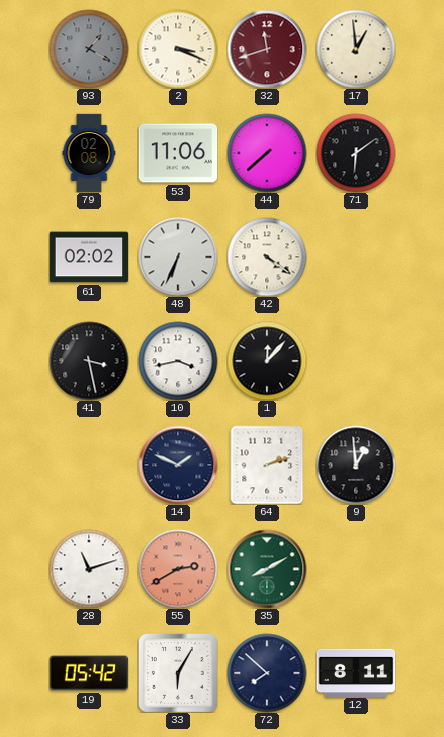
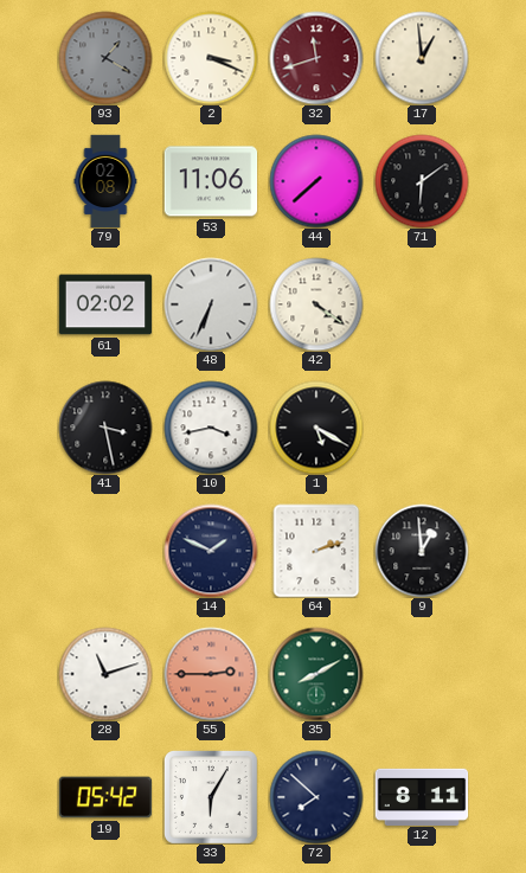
1: 12:07 -> 5:20 (316, 428)
55: 2:40 -> 2:45 (211, 674)
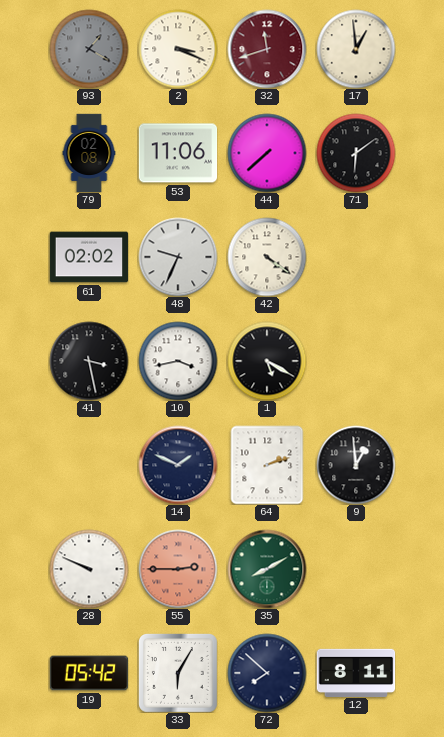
48: 6:34 -> 9:34 (178, 257)
28: 11:12 -> 9:49 (89, 569)
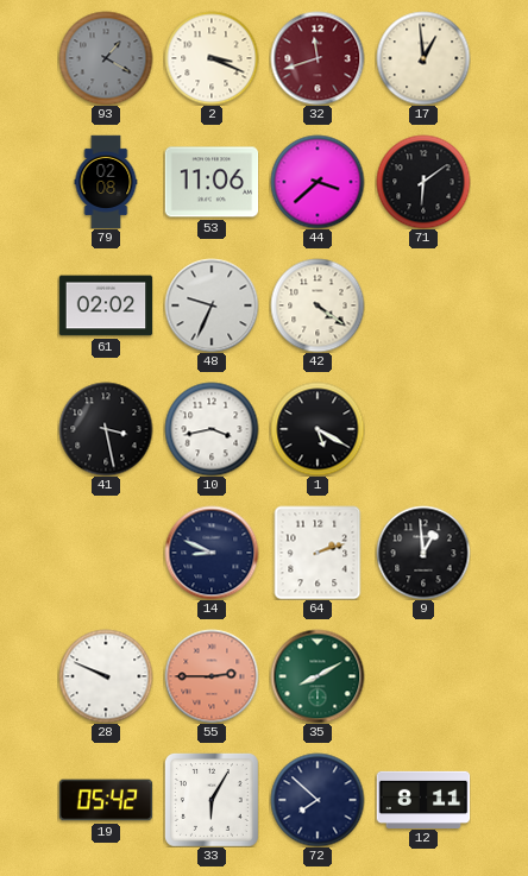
44: 7:38 -> 3:38 (318, 182)
14: 1:49 -> 8:49 (212, 553)
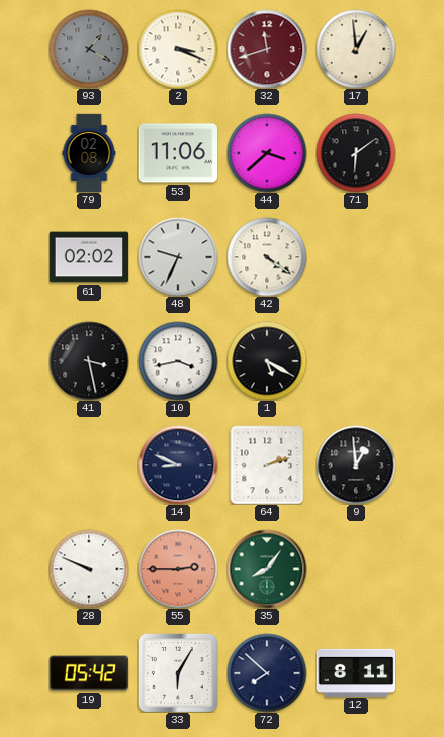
35: 8:10 -> 8:06 (267, 569)
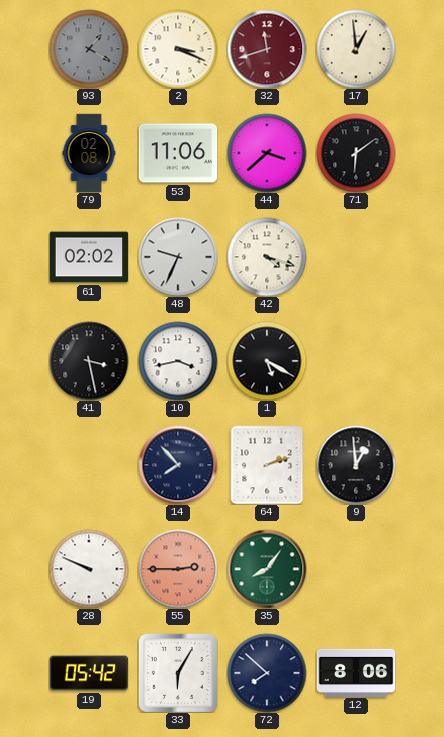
42: 4:21 -> 4:18 (267, 257)
14: 8:49 -> 7:53 (178, 465)
12: 8:11 -> 8:06 (356, 672)
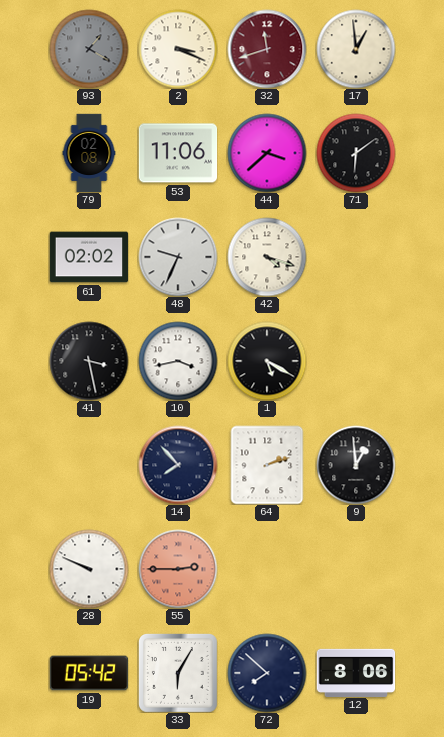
35: 8:06 -> none (267, 569)
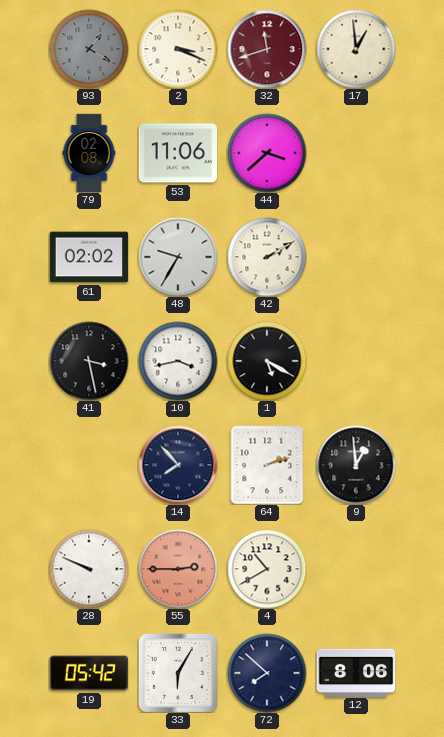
71: 6:09 -> none (356, 153)
48: 9:34 -> 9:35 (178, 257)
42: 4:18 -> 2:10 (267, 257)
4: none -> 10:40 (267, 569)
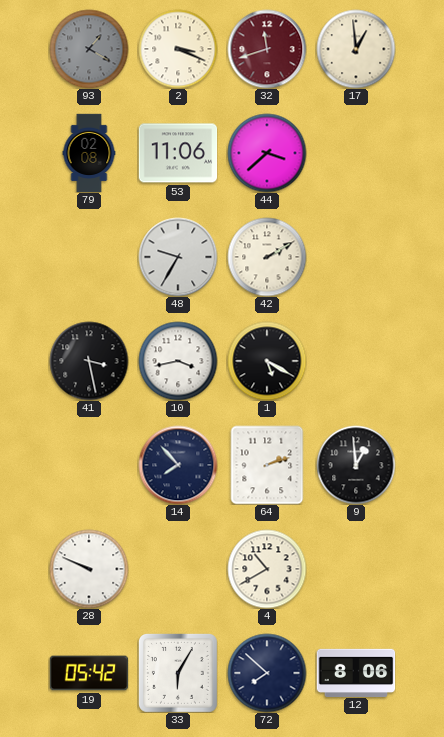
61: 02:02 -> none (89, 257)
55: 2:45 -> none (178, 569)
